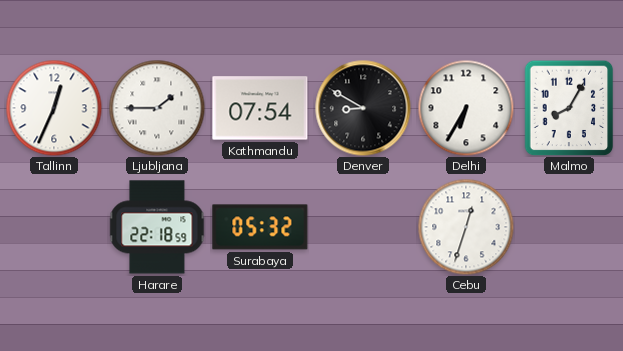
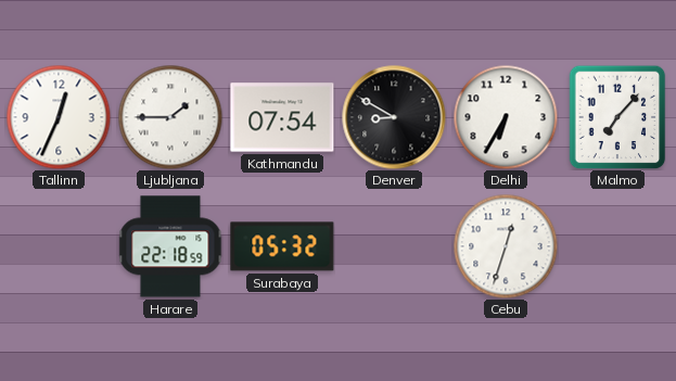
Malmo: 8:05 -> 7:07 (617, 117)
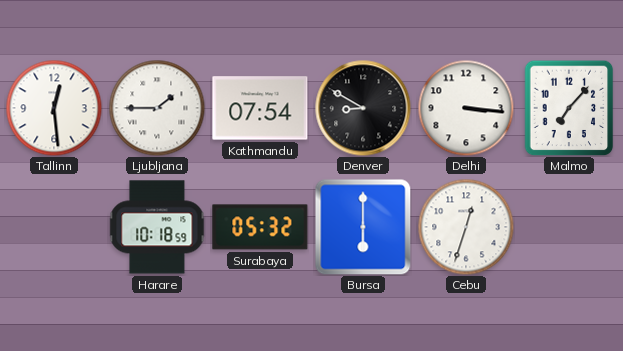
Tallinn: 12:34 -> 12:29 (54, 108)
Delhi: 6:35 -> 3:16 (466, 108)
Harare: 22:18 -> 10:18 (157, 227)
Bursa: none -> 6:00 (363, 227)
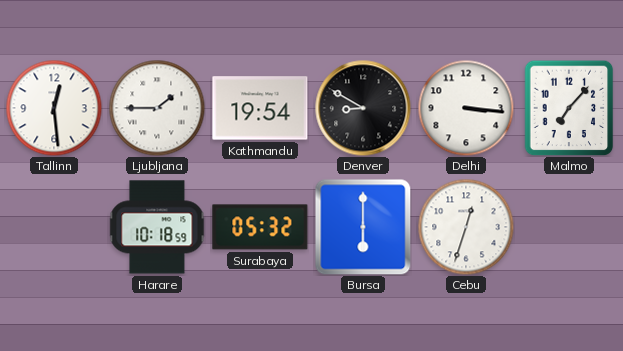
Kathmandu: 07:54 -> 19:54 (260, 108)
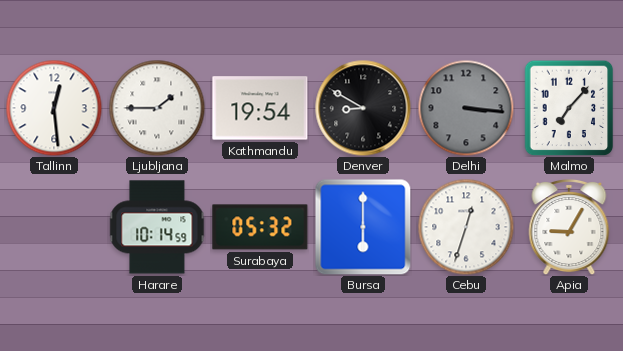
Delhi dial: white -> grey (466, 108)
Harare: 10:18 -> 10:14 (157, 227)
Apia: none -> 9:05 (569, 227)
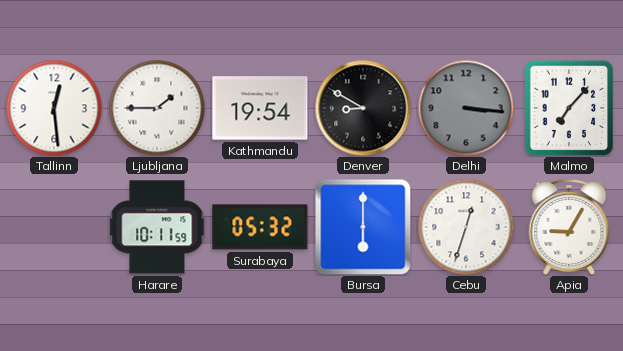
Harare: 10:14 -> 10:11 (157, 227)
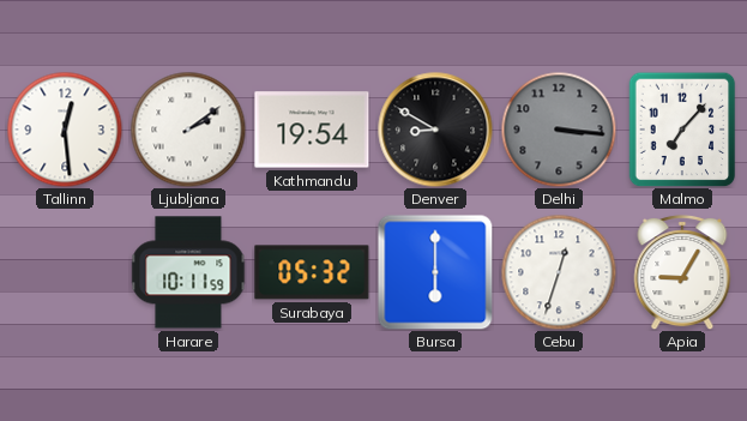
Ljubljana: 1:45 -> 2:09 (188, 130)
